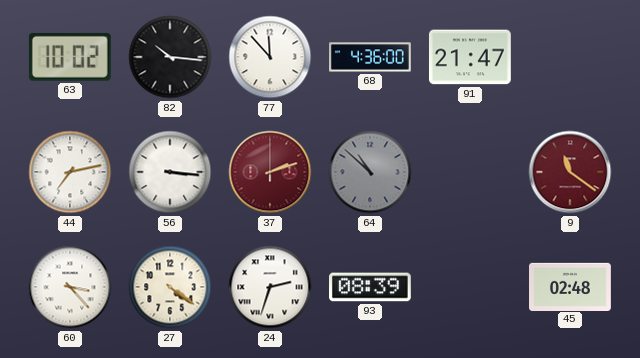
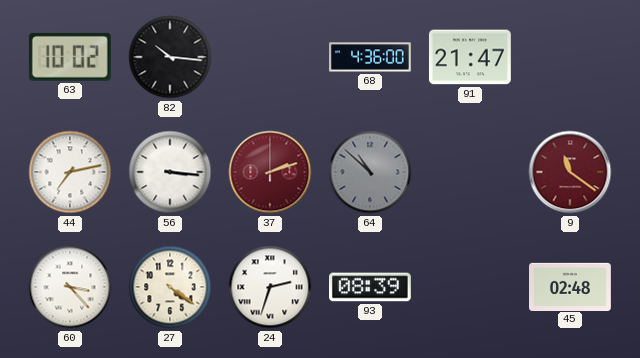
77: 11:53 -> none (270, 57)
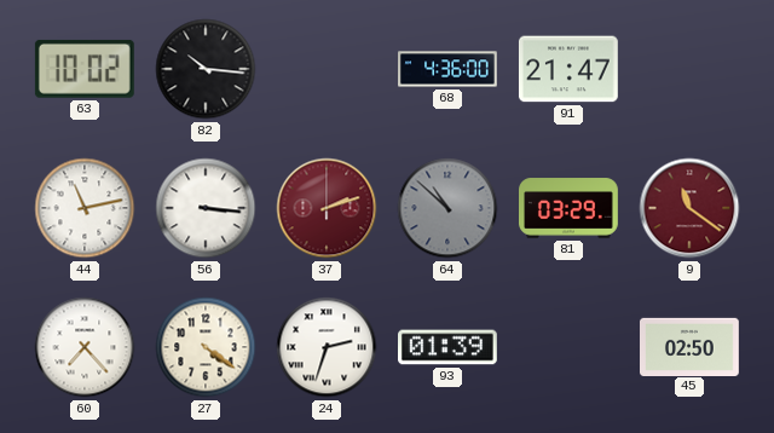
44: 7:13 -> 11:13 (85, 208)
81: none -> 03:29 (570, 208)
60: 3:23 -> 7:23 (85, 347)
93: 08:39 -> 01:39 (449, 347)
45: 02:48 -> 02:50 (691, 346)
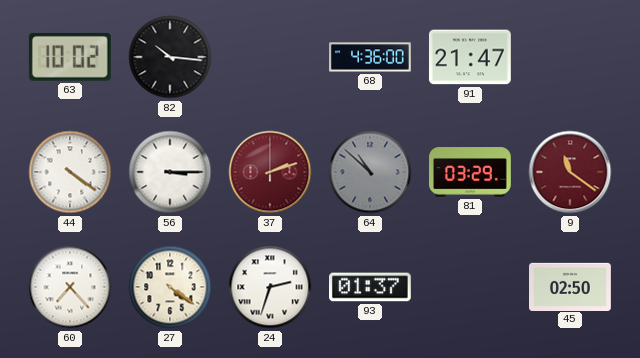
44: 11:13 -> 4:21 (70, 172)
56: 3:16 -> 3:15 (170, 172)
93: 01:39 -> 01:37 (371, 287)
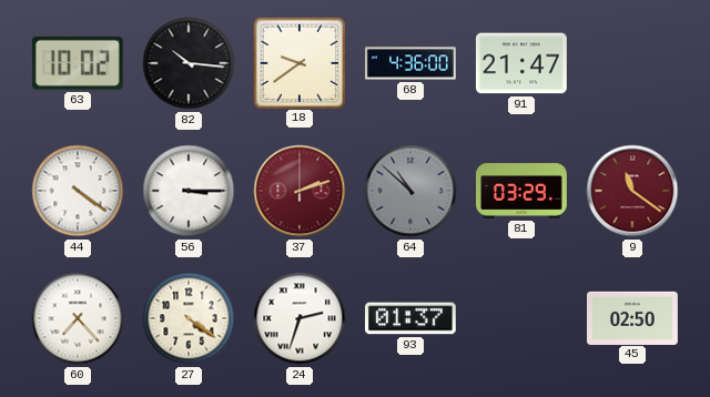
18: none -> 9:39 (298, 62)
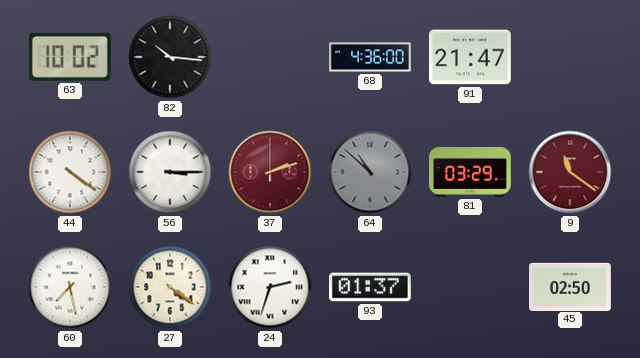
18: 9:39 -> none (298, 62)
60: 7:23 -> 7:28 (70, 287)
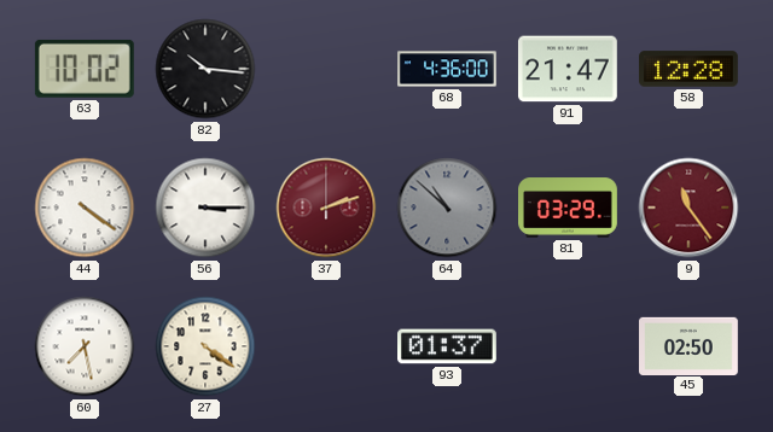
58: none -> 12:28 (690, 69)
9: 11:21 -> 11:24 (688, 208)
24: 2:33 -> none (270, 287)
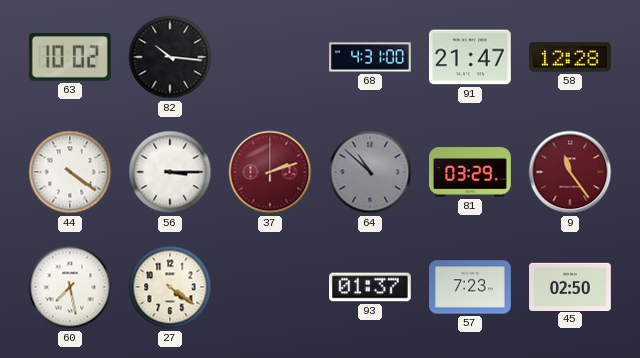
68: 4:36 -> 4:31 (371, 57)
57: none -> 7:23 (471, 287)
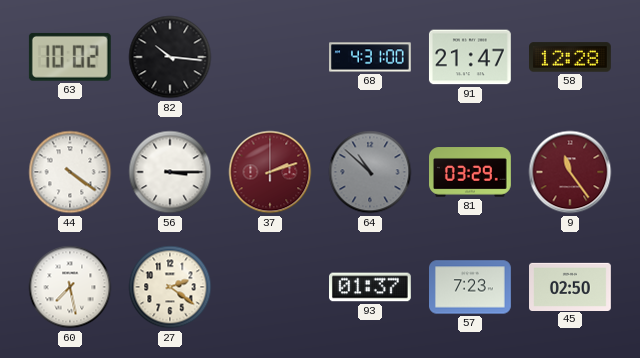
27: 4:21 -> 2:21 (170, 287)
